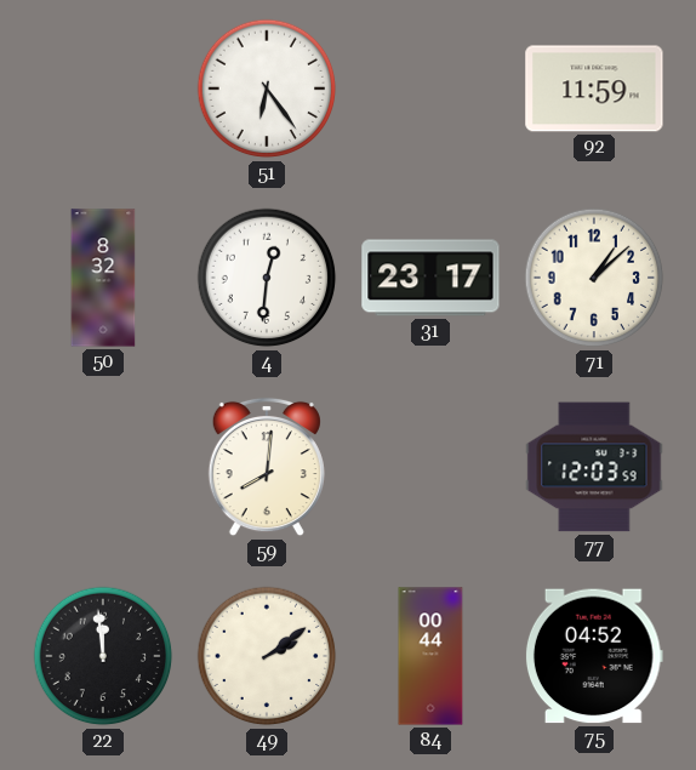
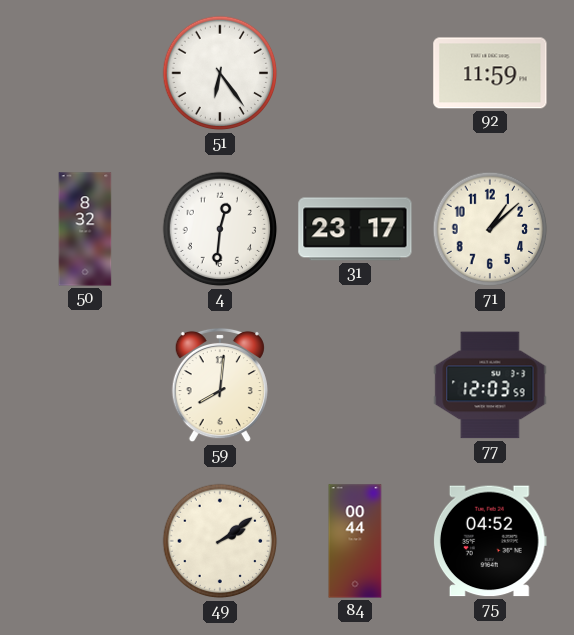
22: 11:59 -> none (103, 656)
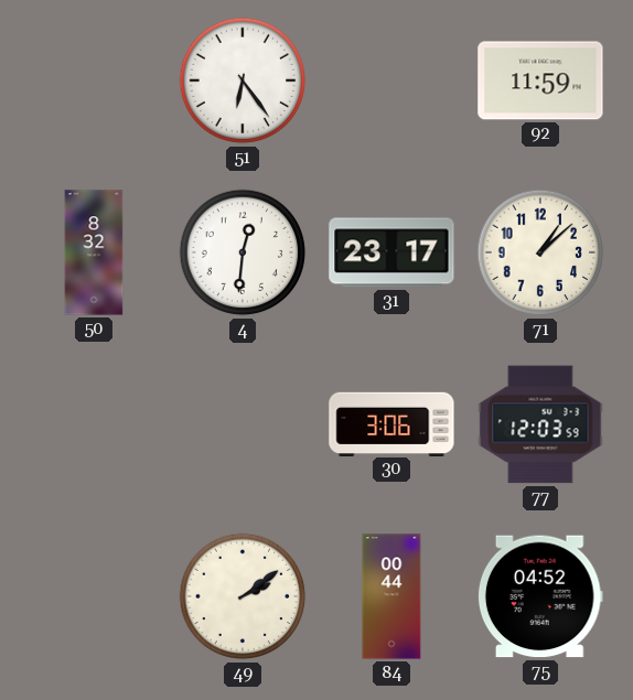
59: 8:01 -> none (220, 385)
30: none -> 3:06 (391, 423)
